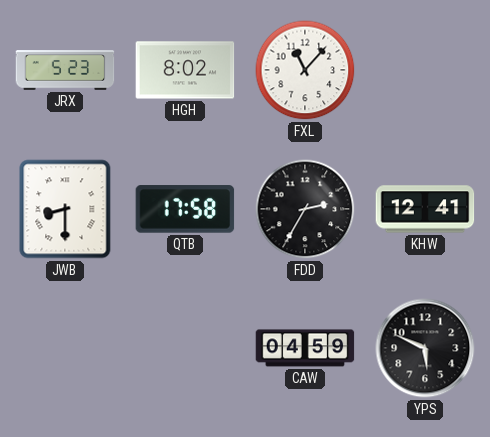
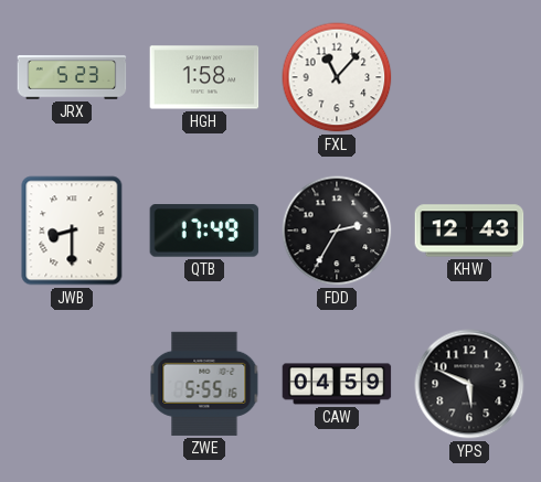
HGH: 8:02 -> 1:58 (204, 77)
QTB: 17:58 -> 17:49 (204, 231)
KHW: 12:41 -> 12:43 (469, 231)
ZWE: none -> 5:55 (204, 384)
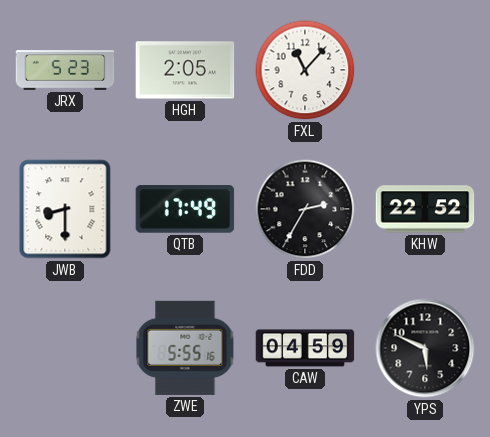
HGH: 1:58 -> 2:05 (185, 70)
KHW: 12:43 -> 22:52 (425, 209)
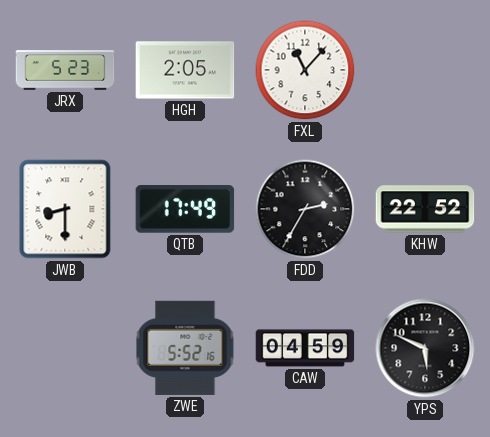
ZWE: 5:55 -> 5:52 (185, 348)
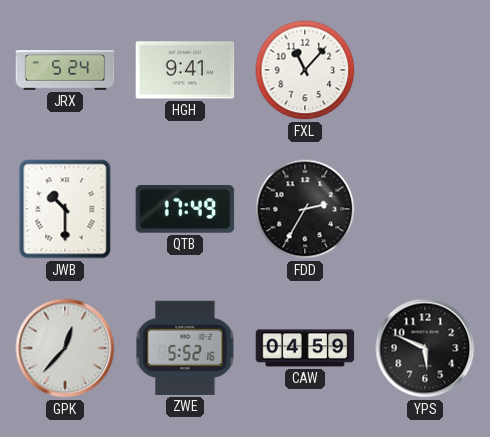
JRX: 5:23 -> 5:24 (65, 70)
HGH: 2:05 -> 9:41 (185, 70)
JWB: 8:30 -> 10:30 (65, 209)
KHW: 22:52 -> none (425, 209)
GPK: none -> 12:37 (65, 348)
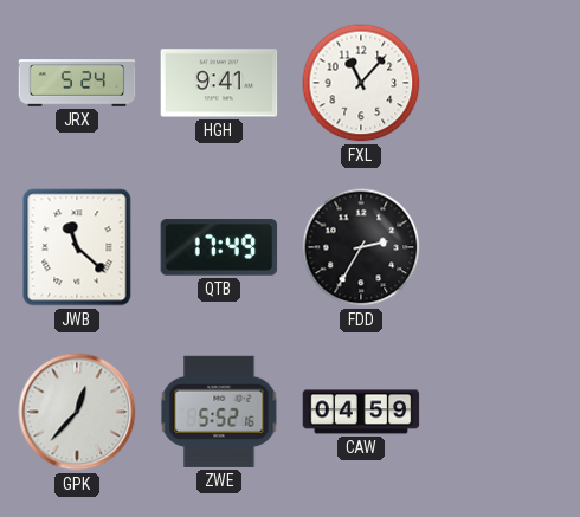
JWB: 10:30 -> 11:22 (77, 247)
YPS: 5:49 -> none (425, 348)
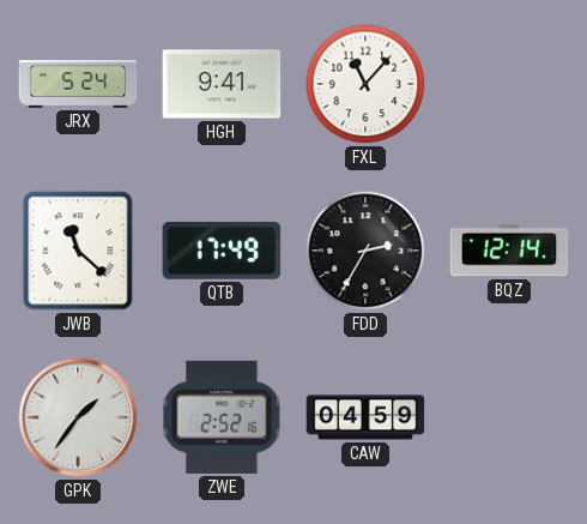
BQZ: none -> 12:14 (509, 251)
GPK: 12:37 -> 1:36 (78, 417)
ZWE: 5:52 -> 2:52 (222, 417)
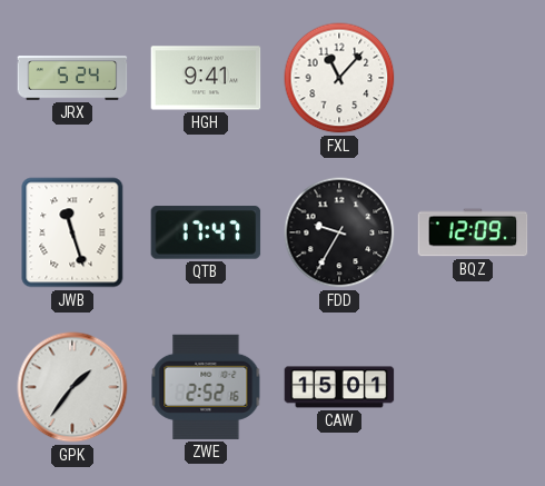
JWB: 11:22 -> 11:27 (72, 232)
QTB: 17:49 -> 17:47 (206, 232)
FDD: 2:35 -> 9:35 (339, 232)
BQZ: 12:14 -> 12:09 (473, 232)
CAW: 04:59 -> 15:01 (339, 387)
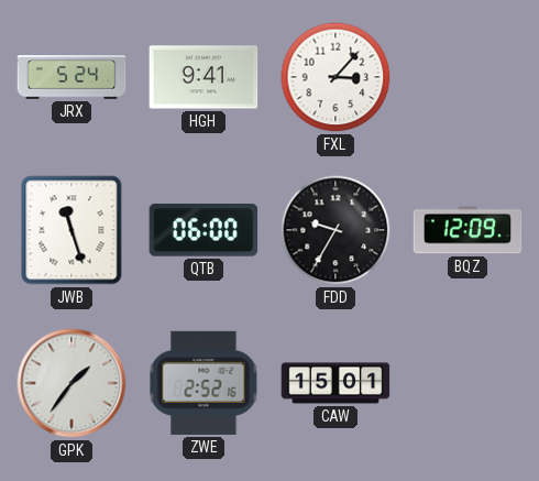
FXL: 11:07 -> 3:07 (335, 77)
QTB: 17:47 -> 06:00 (204, 230)
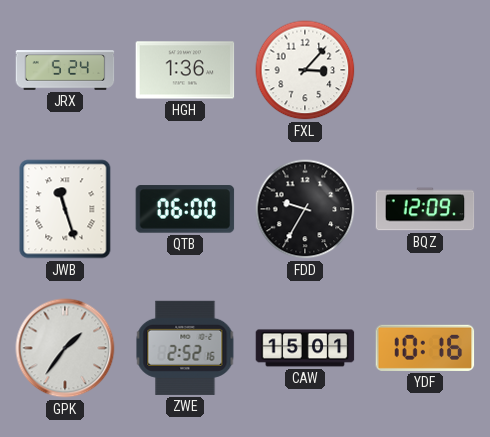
HGH: 9:41 -> 1:36 (185, 70)
YDF: none -> 10:16 (425, 348)
